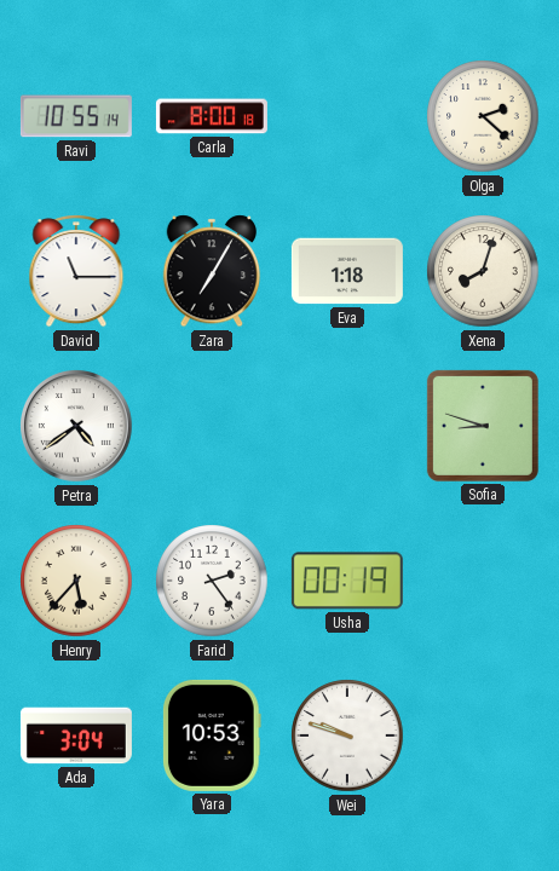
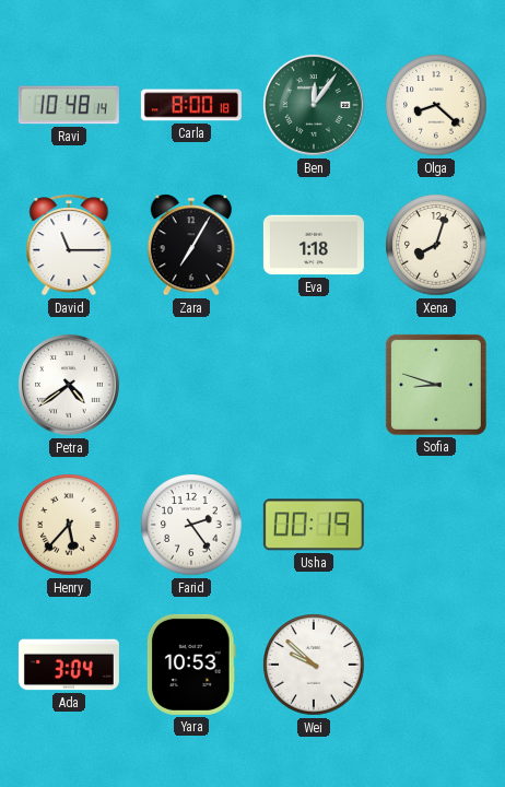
Ravi: 10:55 -> 10:48 (69, 105)
Ben: none -> 12:06 (315, 106)
Olga: 2:22 -> 8:22 (436, 105)
Wei: 9:48 -> 9:52 (314, 665)
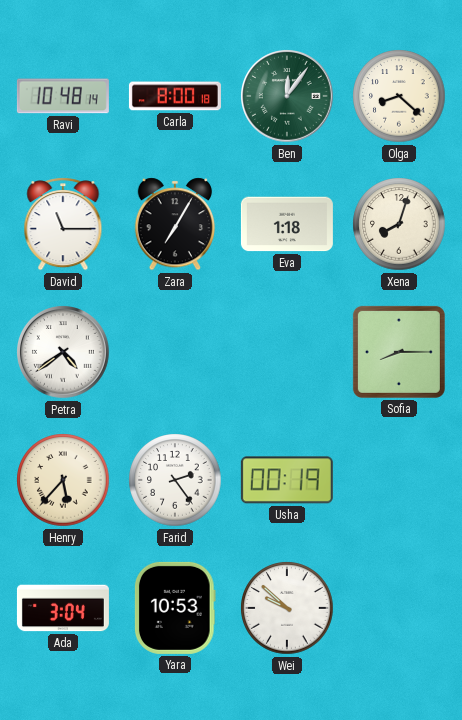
Sofia: 8:48 -> 8:15 (399, 352)
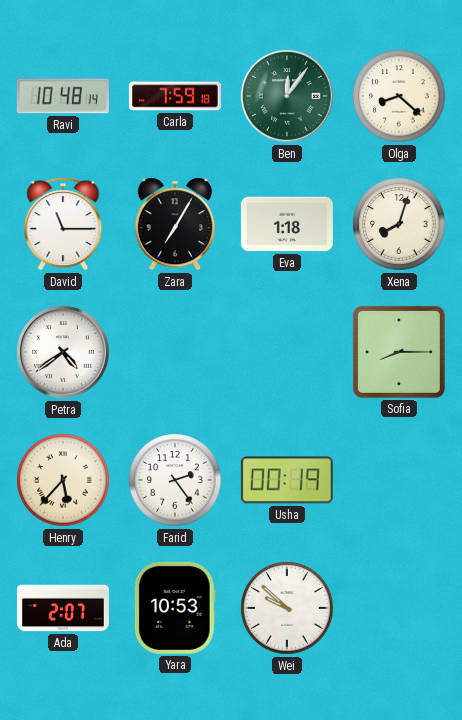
Carla: 8:00 -> 7:59 (175, 96)
Ada: 3:04 -> 2:07 (63, 608)
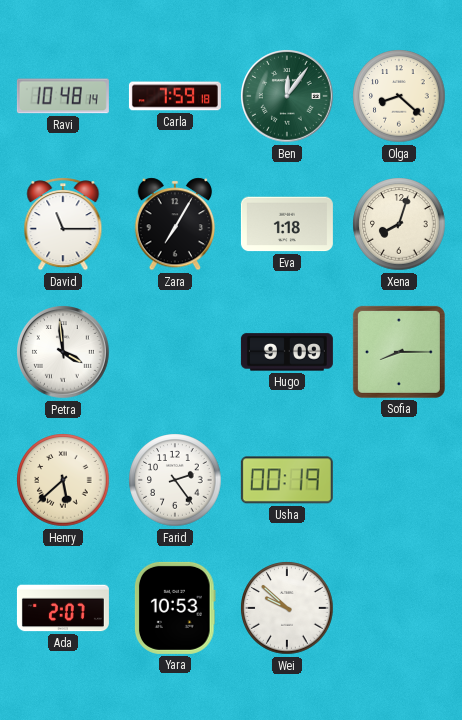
Petra: 4:39 -> 3:59 (64, 353)
Hugo: none -> 9:09 (287, 352)
Henry: 5:37 -> 5:38 (63, 480)
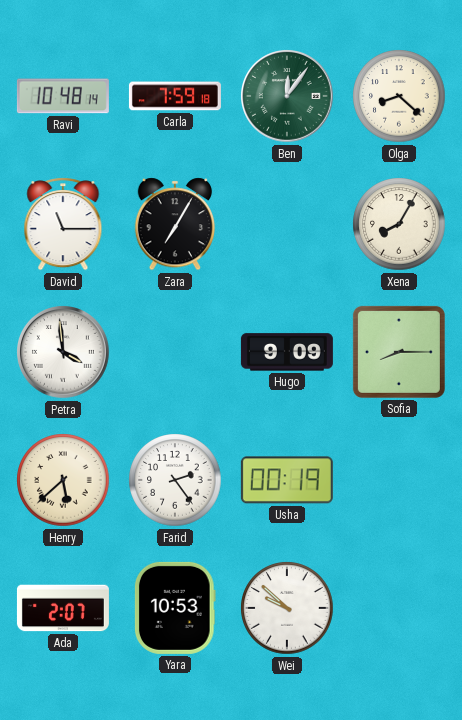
Eva: 1:18 -> none (287, 224)
Xena: 8:03 -> 8:05 (399, 224)
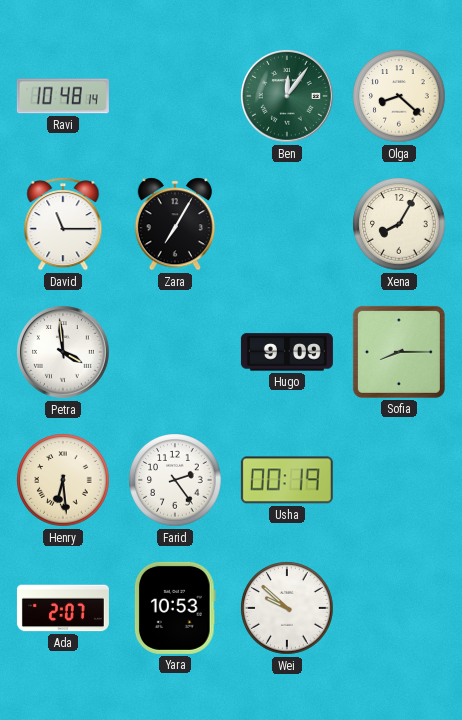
Carla: 7:59 -> none (175, 96)
Henry: 5:38 -> 6:29 (63, 480)
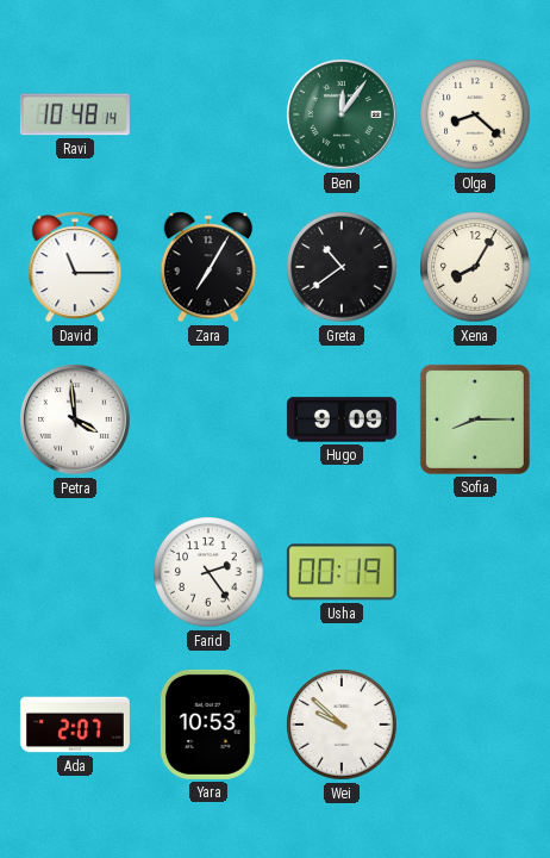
Greta: none -> 10:39 (342, 267)
Henry: 6:29 -> none (63, 480)
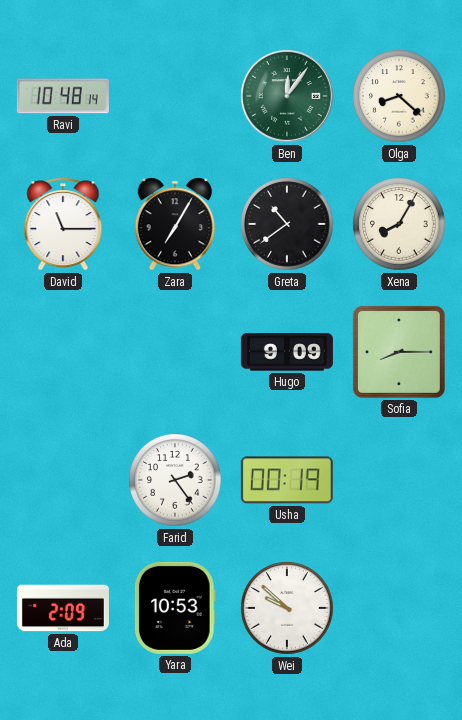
Petra: 3:59 -> none (76, 421)
Ada: 2:07 -> 2:09 (63, 608)
